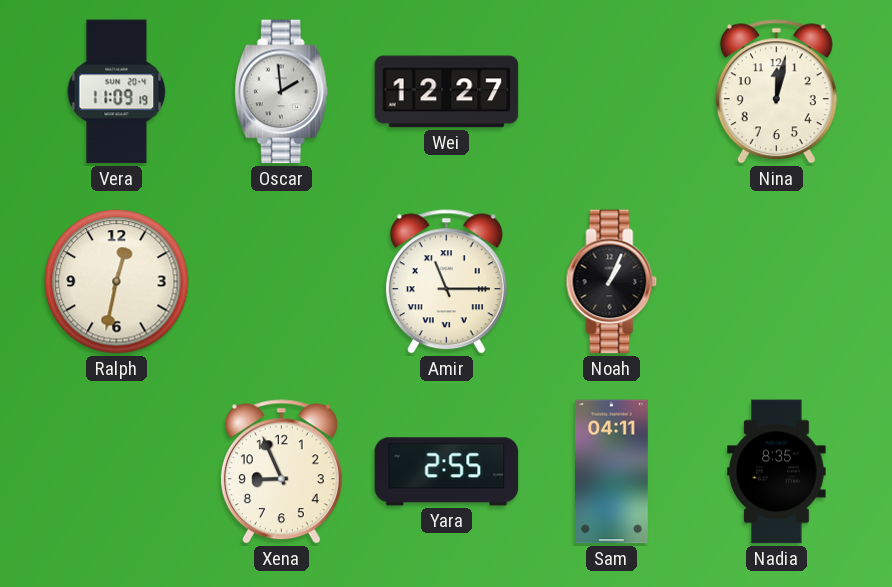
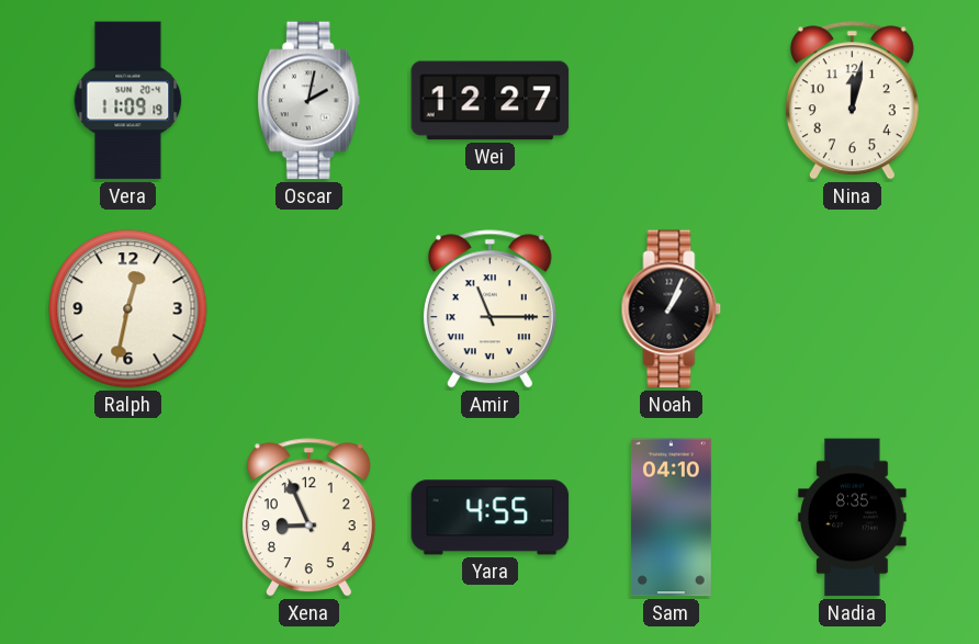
Oscar: 1:59 -> 2:02 (308, 101)
Yara: 2:55 -> 4:55 (491, 518)
Sam: 04:11 -> 04:10 (671, 518)
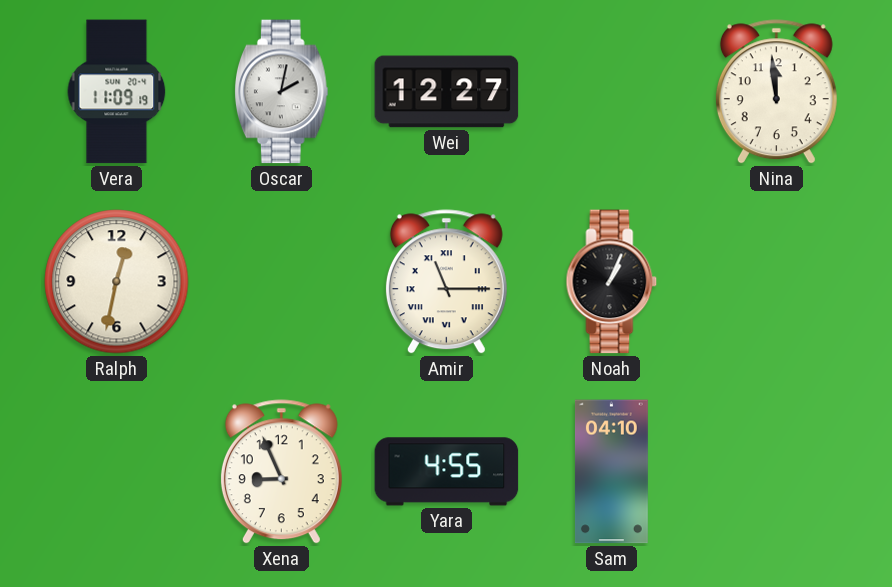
Nina: 12:02 -> 11:59 (776, 92)
Nadia: 8:35 -> none (853, 518)
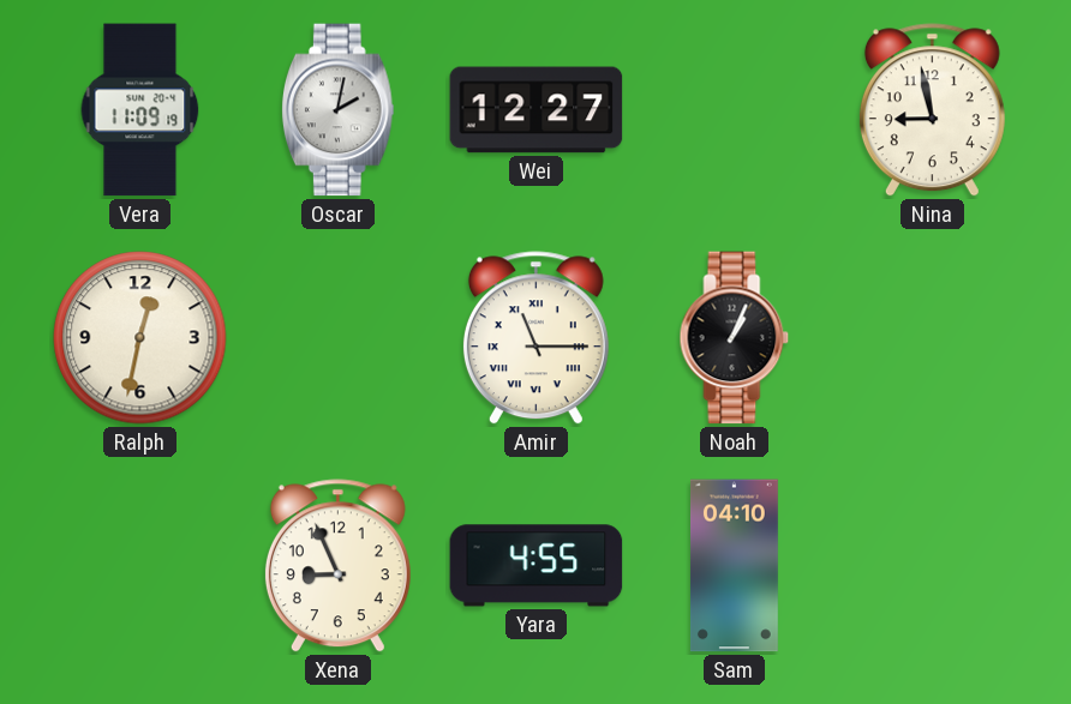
Nina: 11:59 -> 8:58 (932, 110)
